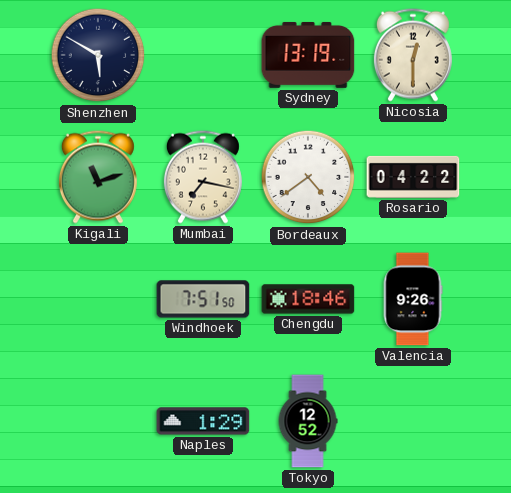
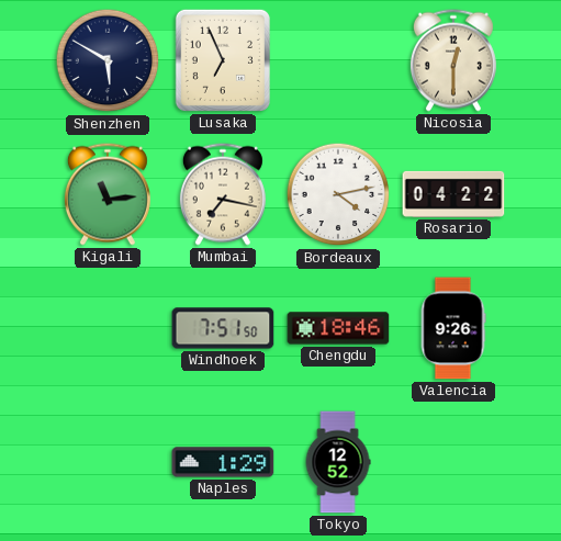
Lusaka: none -> 6:56 (223, 60)
Sydney: 13:19 -> none (308, 55)
Kigali: 11:12 -> 11:14 (108, 194)
Bordeaux: 4:39 -> 4:13 (338, 194)
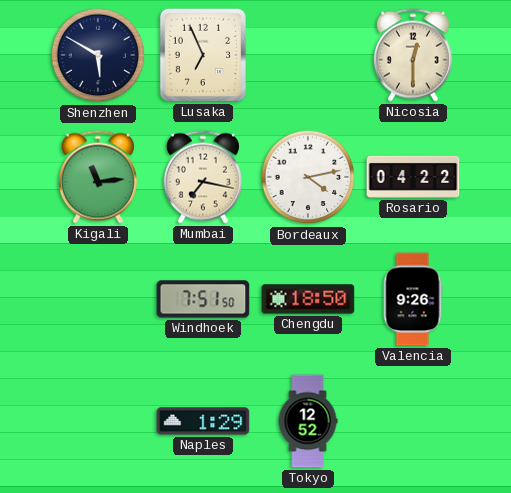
Chengdu: 18:46 -> 18:50 (308, 299)
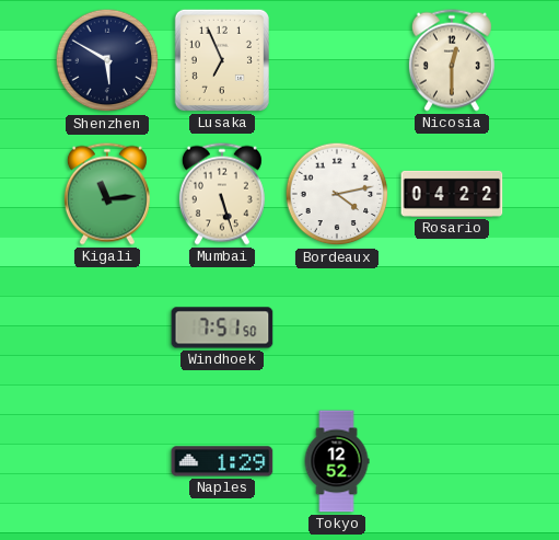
Mumbai: 7:17 -> 5:27 (222, 194)
Chengdu: 18:50 -> none (308, 299)
Valencia: 9:26 -> none (413, 299)
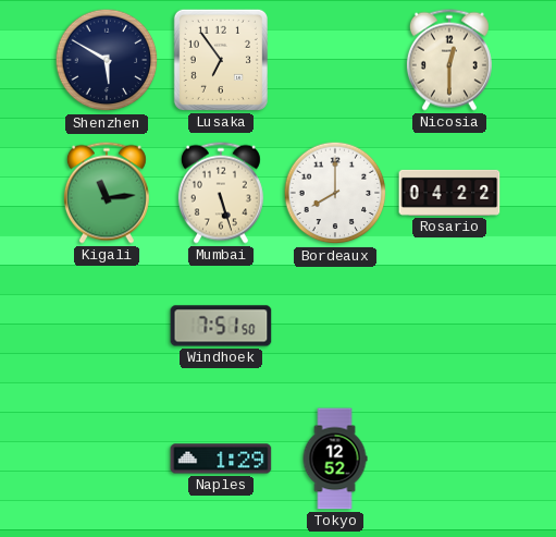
Lusaka: 6:56 -> 6:54 (221, 60)
Bordeaux: 4:13 -> 8:00 (335, 193)
